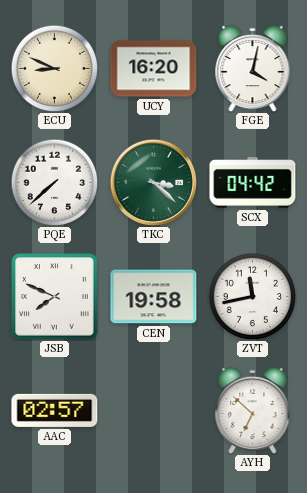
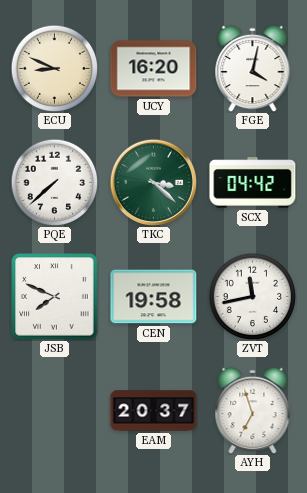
AAC: 02:57 -> none (55, 410)
EAM: none -> 20:37 (154, 411)
AYH: 6:52 -> 6:57 (253, 410)
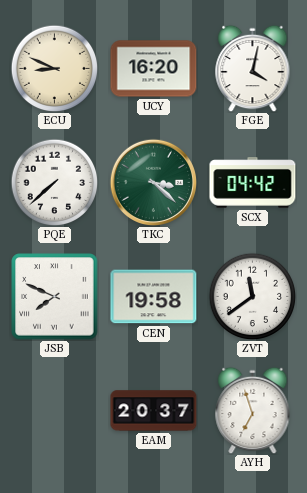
ZVT: 11:43 -> 11:39 (252, 296)
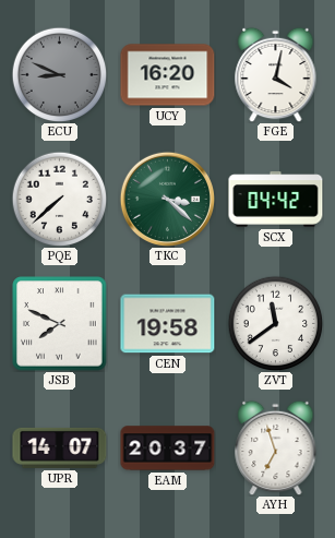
ECU dial: cream -> grey (59, 74)
UPR: none -> 14:07 (60, 447)
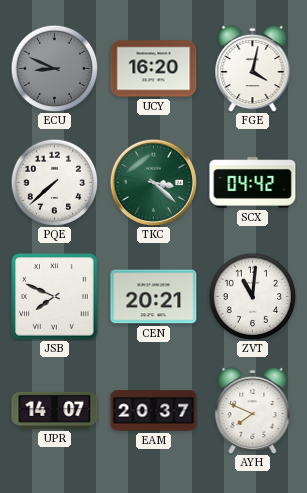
CEN: 19:58 -> 20:21 (154, 297)
ZVT: 11:39 -> 11:01 (252, 296)
AYH: 6:57 -> 7:49 (253, 410)
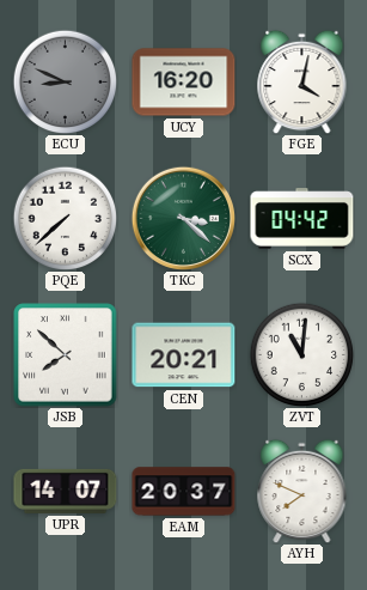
JSB: 7:49 -> 7:52 (66, 355)
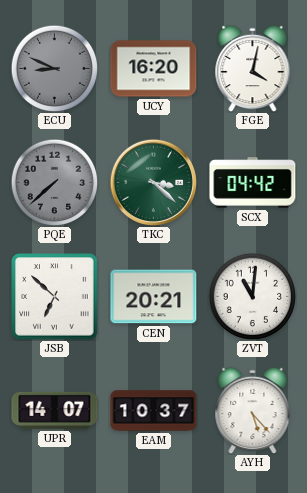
PQE dial: white -> grey (54, 182)
JSB: 7:52 -> 6:52 (55, 297)
EAM: 20:37 -> 10:37 (154, 411)
AYH: 7:49 -> 5:23 (253, 410)
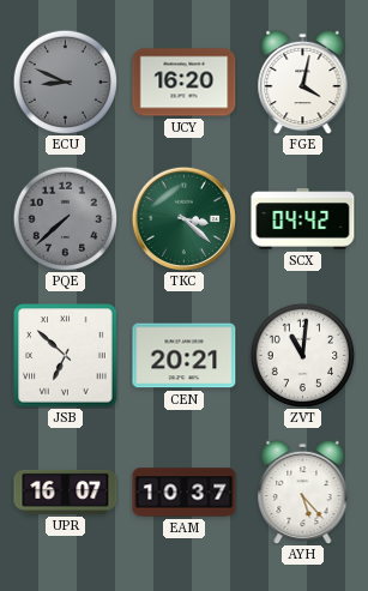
UPR: 14:07 -> 16:07 (66, 492)
